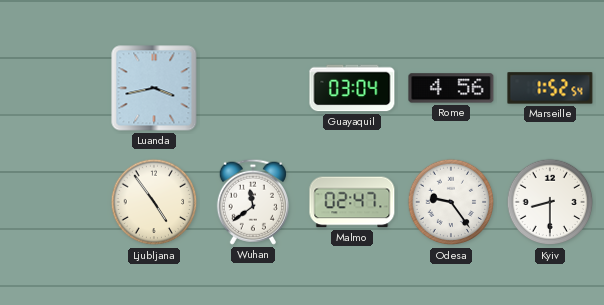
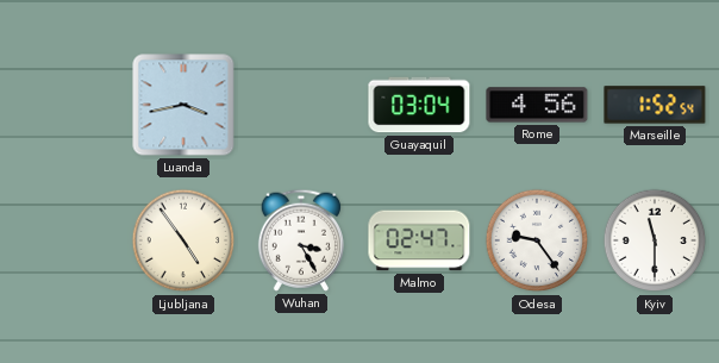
Wuhan: 11:39 -> 3:25 (301, 240)
Kyiv: 8:30 -> 11:30 (655, 240)
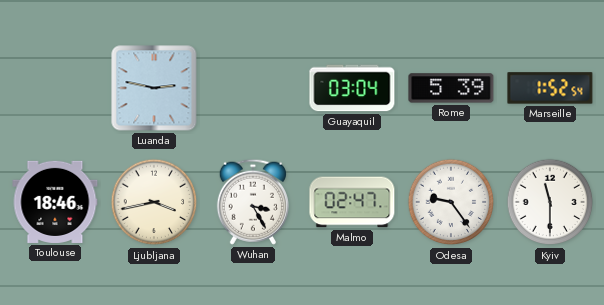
Luanda: 3:43 -> 2:47 (154, 88)
Rome: 4:56 -> 5:39 (451, 88)
Toulouse: none -> 18:46 (55, 202)
Ljubljana: 4:54 -> 3:43 (154, 202)
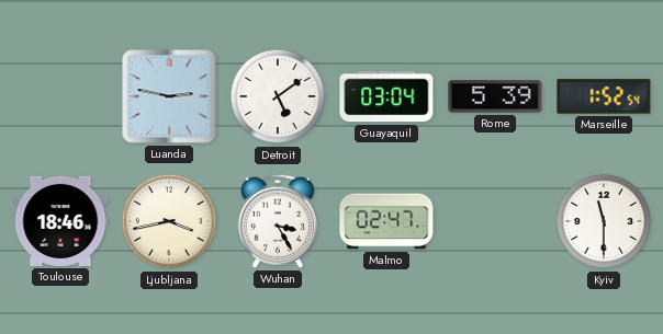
Detroit: none -> 5:09 (278, 96)
Odesa: 9:24 -> none (451, 202)
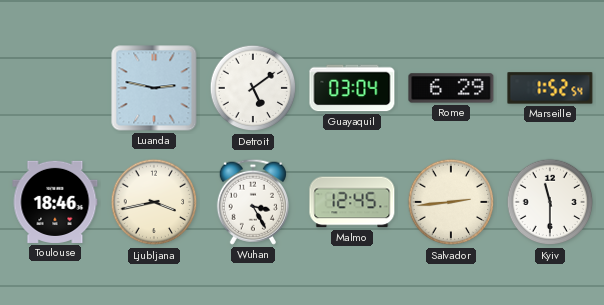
Rome: 5:39 -> 6:29 (451, 88)
Malmo: 02:47 -> 12:45 (352, 202)
Salvador: none -> 2:44 (451, 202)
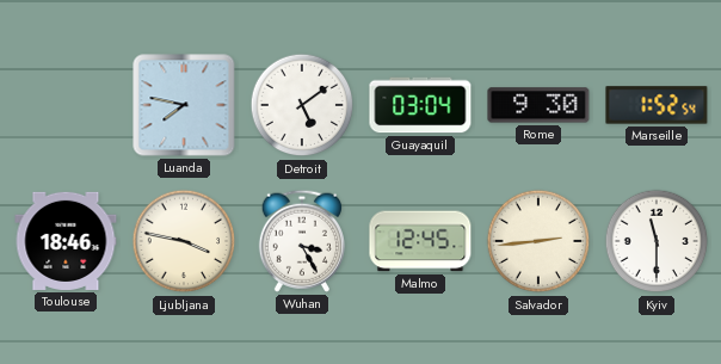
Luanda: 2:47 -> 7:47 (184, 105)
Rome: 6:29 -> 9:30 (538, 105)
Ljubljana: 3:43 -> 3:47 (184, 241)
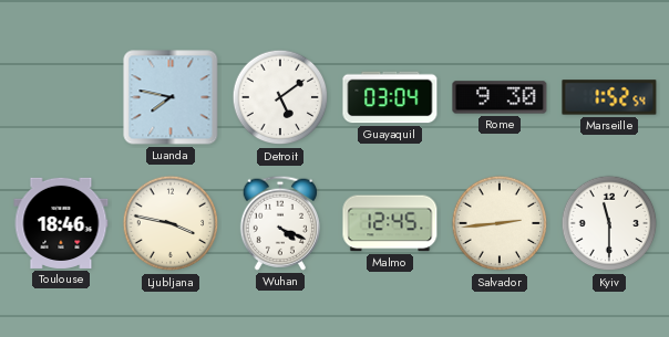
Wuhan: 3:25 -> 4:19 (280, 223)
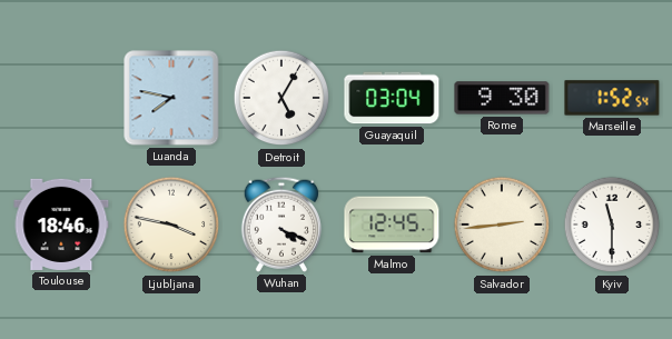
Detroit: 5:09 -> 5:05 (281, 98)
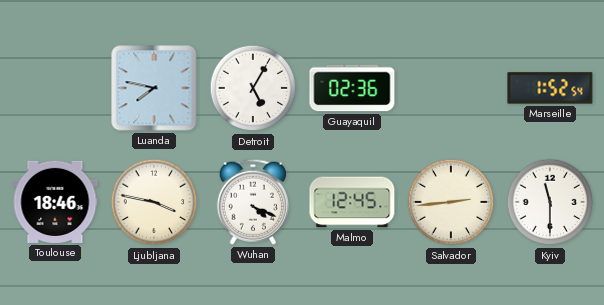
Guayaquil: 03:04 -> 02:36 (352, 88)
Rome: 9:30 -> none (502, 98)
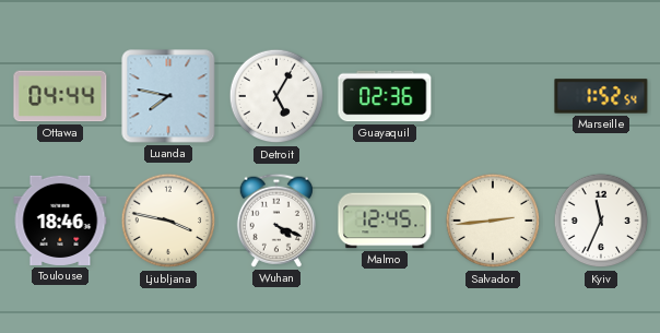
Ottawa: none -> 04:44 (60, 96)
Kyiv: 11:30 -> 11:34 (601, 221)
